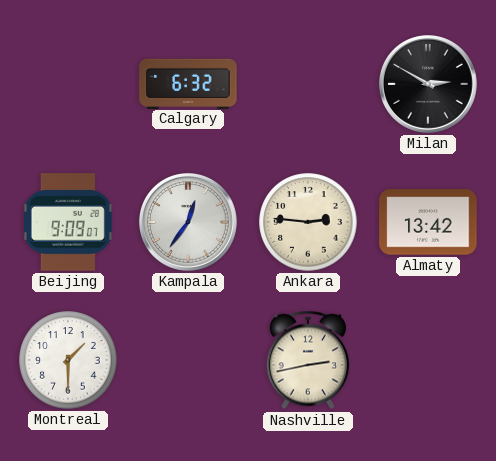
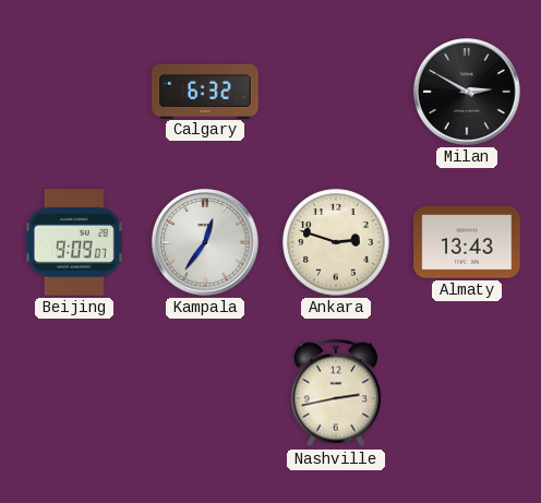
Ankara: 2:46 -> 2:48 (336, 242)
Almaty: 13:42 -> 13:43 (467, 242)
Montreal: 1:30 -> none (68, 360)
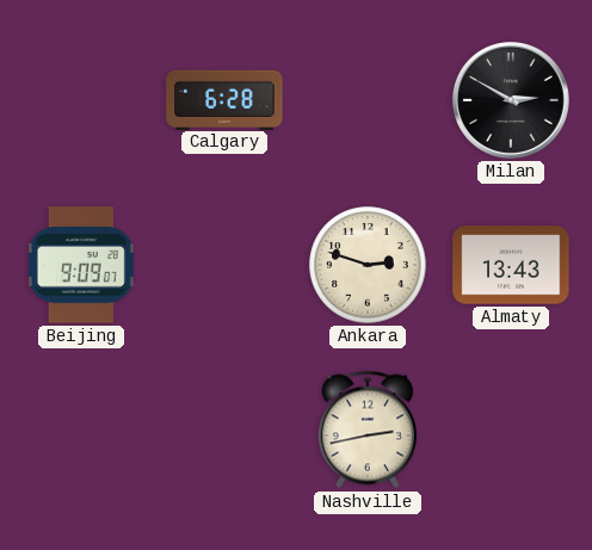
Calgary: 6:32 -> 6:28 (224, 99)
Kampala: 12:36 -> none (206, 243)
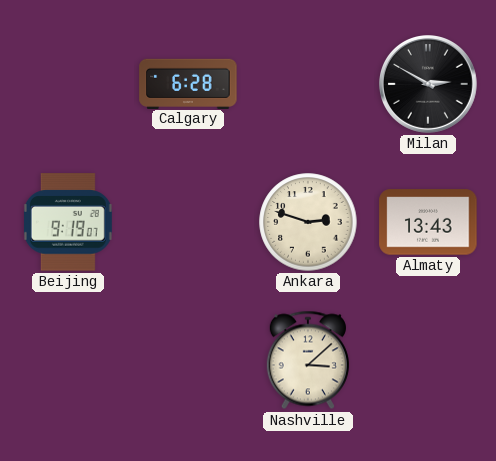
Beijing: 9:09 -> 9:19 (68, 222)
Nashville: 2:43 -> 3:08 (308, 360)
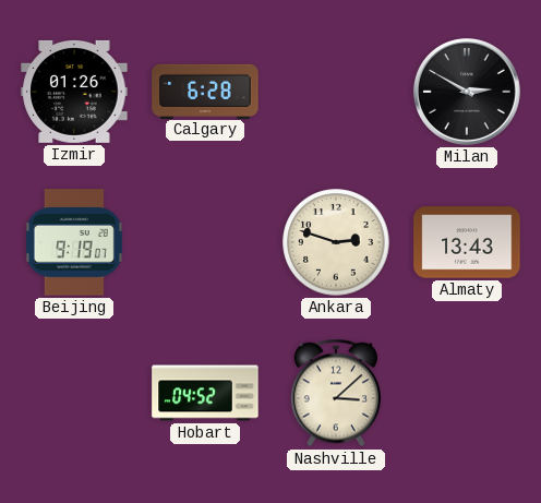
Izmir: none -> 01:26 (74, 92)
Hobart: none -> 04:52 (205, 393)
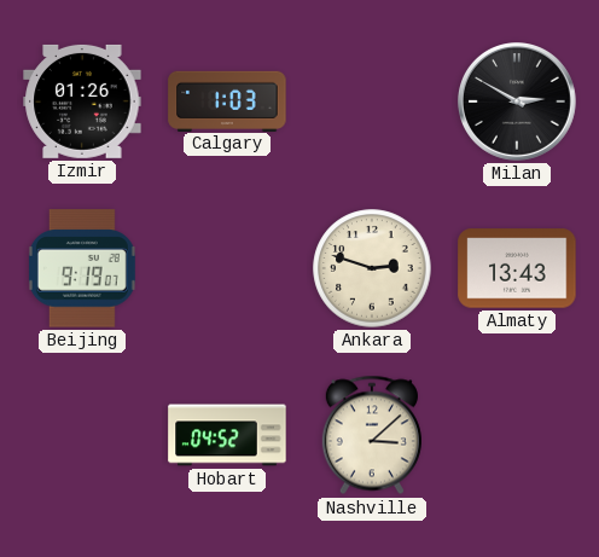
Calgary: 6:28 -> 1:03 (227, 100)
